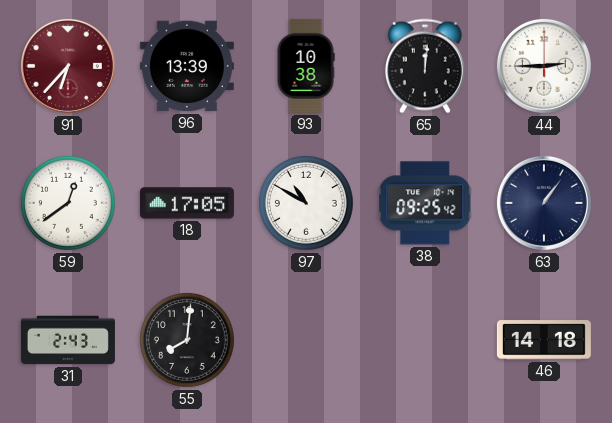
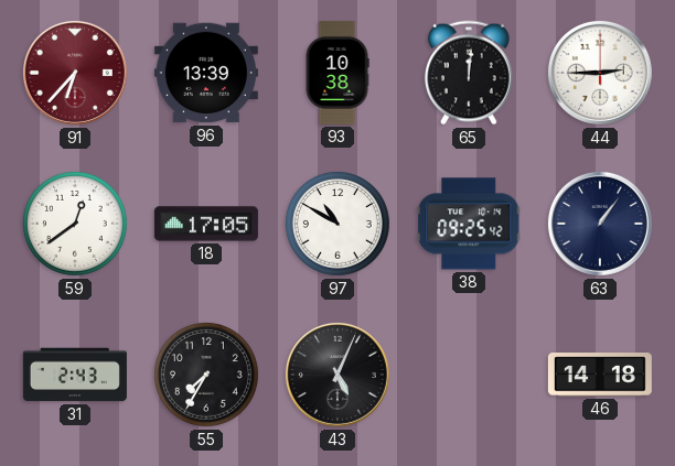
55: 8:01 -> 7:35 (206, 375)
43: none -> 5:04 (337, 375)
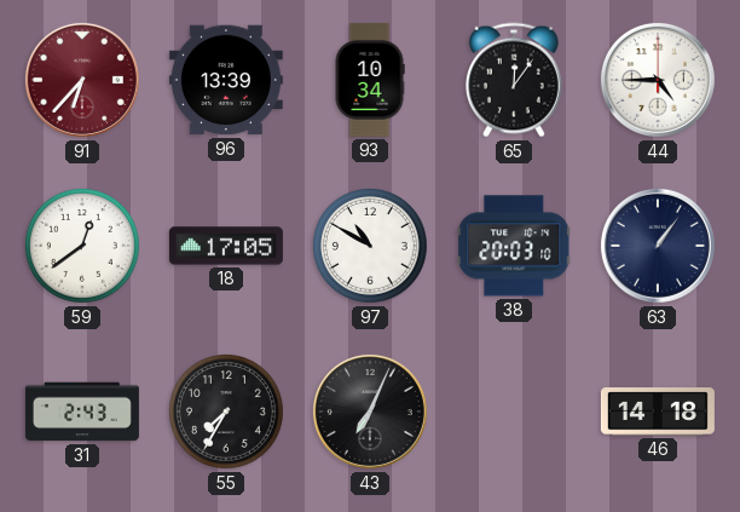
93: 10:38 -> 10:34 (370, 80)
65: 12:01 -> 12:06 (514, 80)
44: 2:45 -> 4:45 (658, 80)
38: 09:25 -> 20:03 (514, 246)
43: 5:04 -> 7:04 (370, 412)
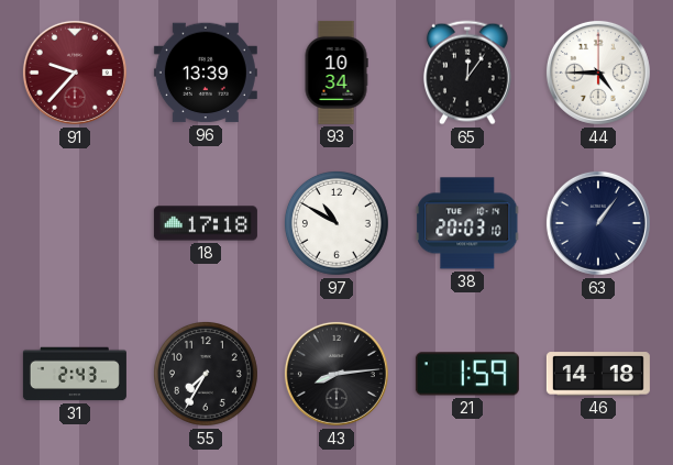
91: 6:37 -> 9:37 (75, 73)
59: 12:39 -> none (82, 246)
18: 17:05 -> 17:18 (206, 223)
43: 7:04 -> 8:14 (336, 374)
21: none -> 1:59 (467, 374)
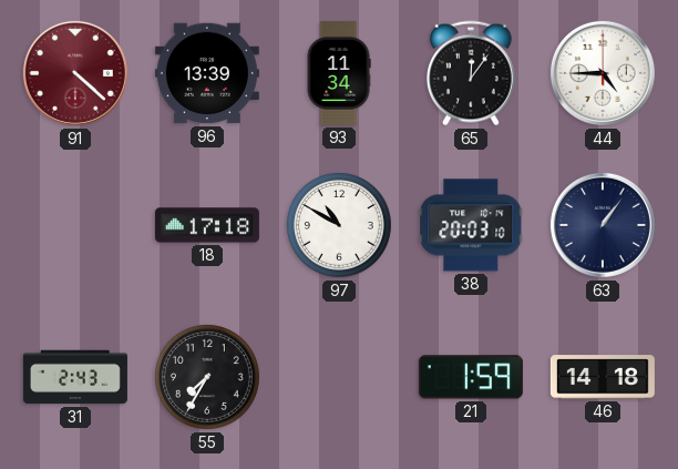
91: 9:37 -> 4:22 (75, 73)
93: 10:34 -> 11:34 (339, 73)
43: 8:14 -> none (336, 374)
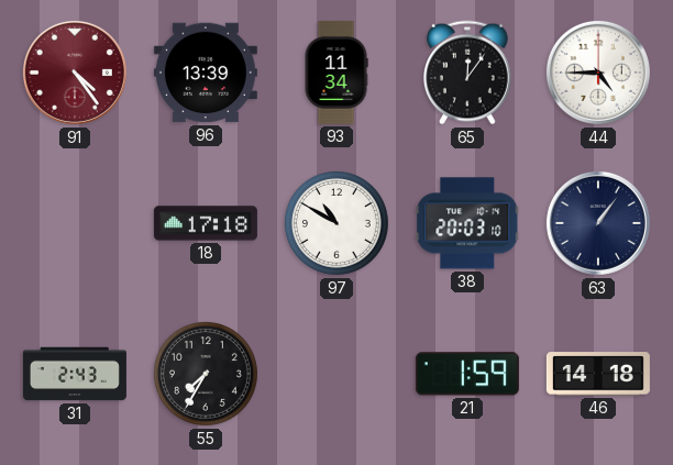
91: 4:22 -> 4:24 (75, 73)
